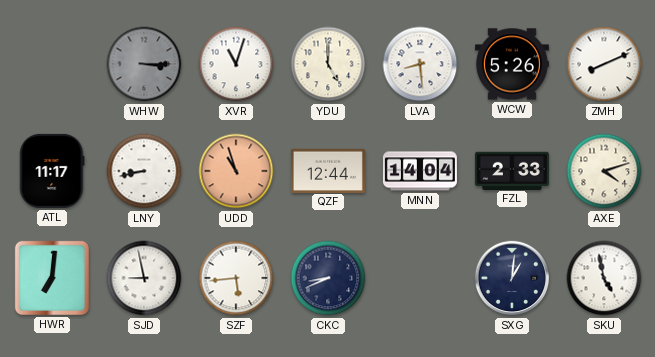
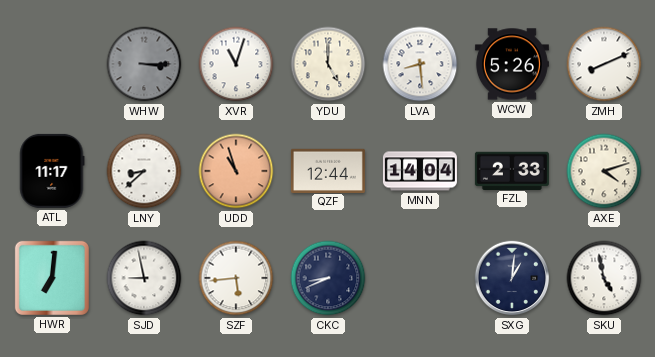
LNY: 8:43 -> 8:38 (144, 171)
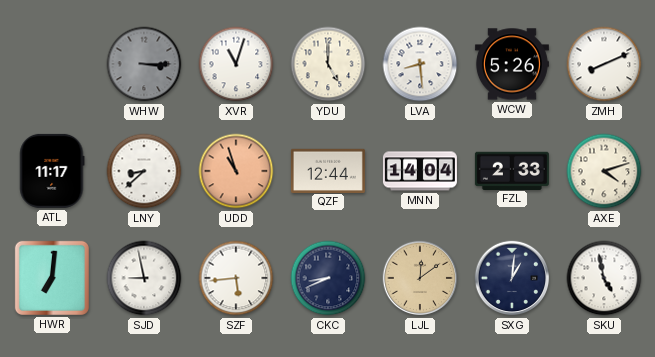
LJL: none -> 12:09 (420, 278)
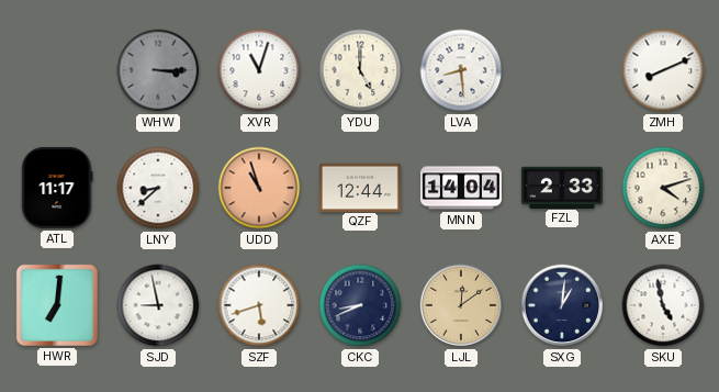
WCW: 5:26 -> none (512, 64)
SZF: 5:44 -> 5:42 (259, 305)
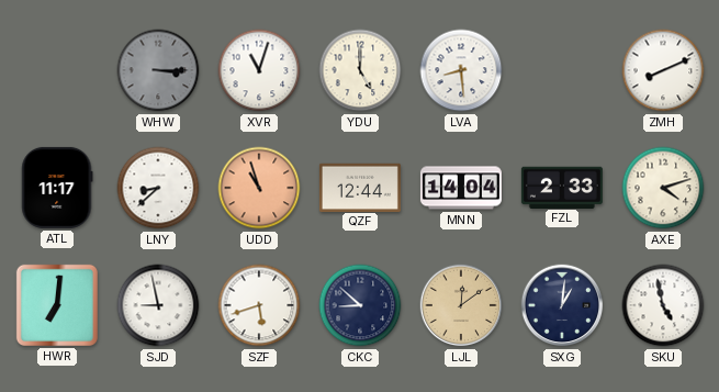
CKC: 8:41 -> 8:52 (360, 305)
